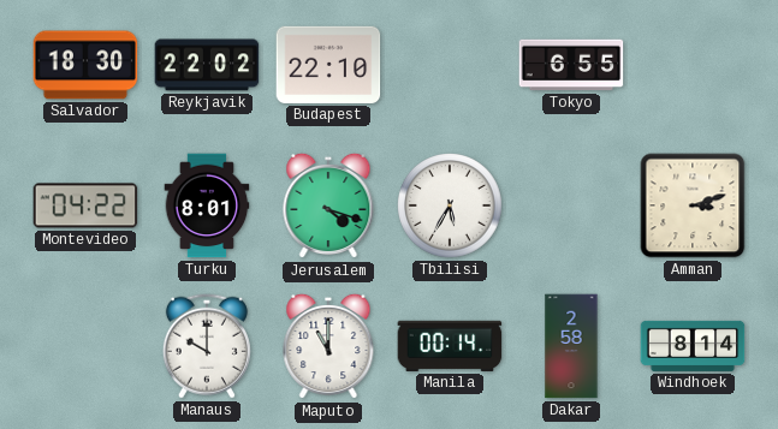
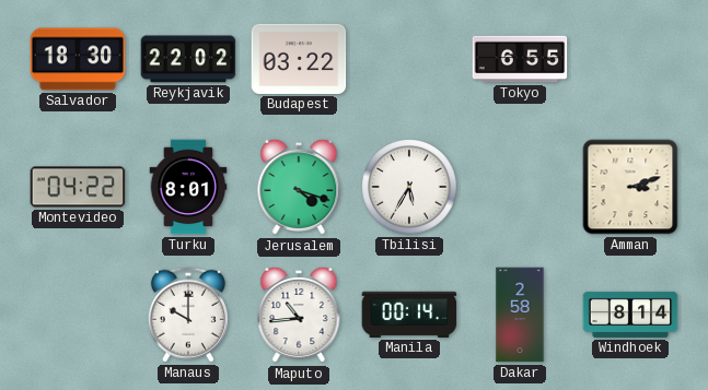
Budapest: 22:10 -> 03:22 (299, 59)
Maputo: 11:00 -> 10:44 (299, 315)
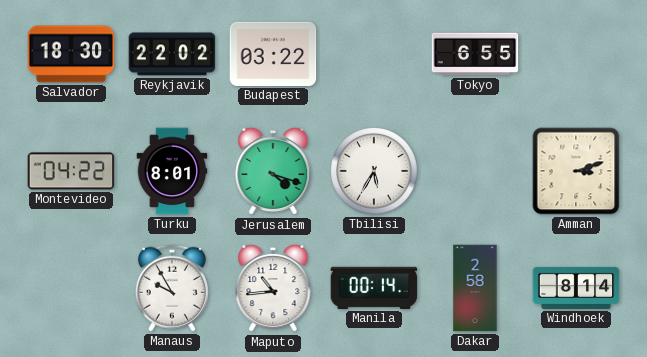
Manaus: 10:00 -> 9:55 (172, 288)
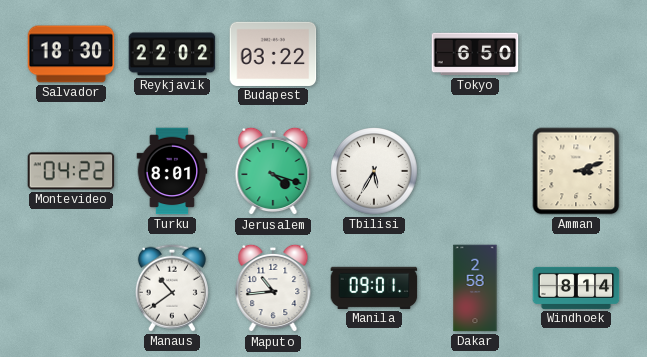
Tokyo: 6:55 -> 6:50 (475, 54)
Manaus: 9:55 -> 10:39 (172, 288)
Manila: 00:14 -> 09:01 (374, 288)
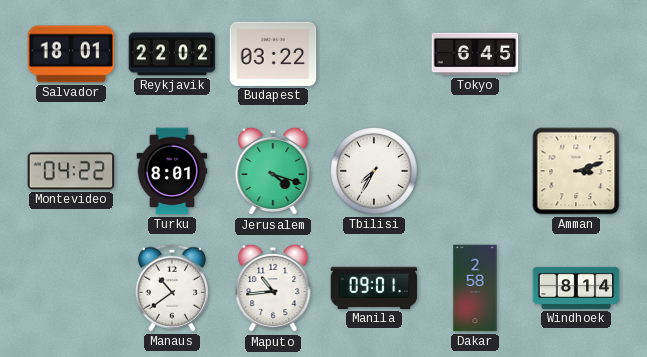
Salvador: 18:30 -> 18:01 (71, 54)
Tokyo: 6:50 -> 6:45 (475, 54)
Tbilisi: 5:35 -> 7:35 (374, 171)
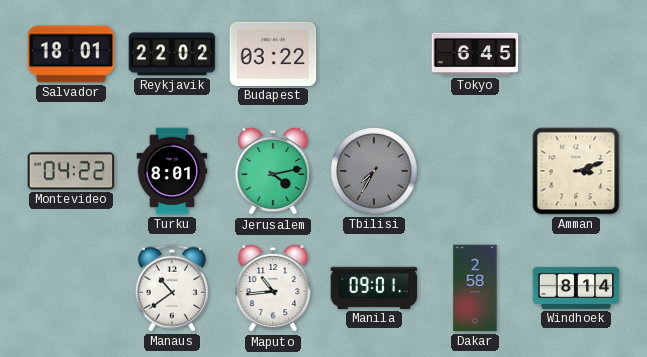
Jerusalem: 4:18 -> 4:13 (273, 171)
Tbilisi dial: white -> grey (374, 171)
